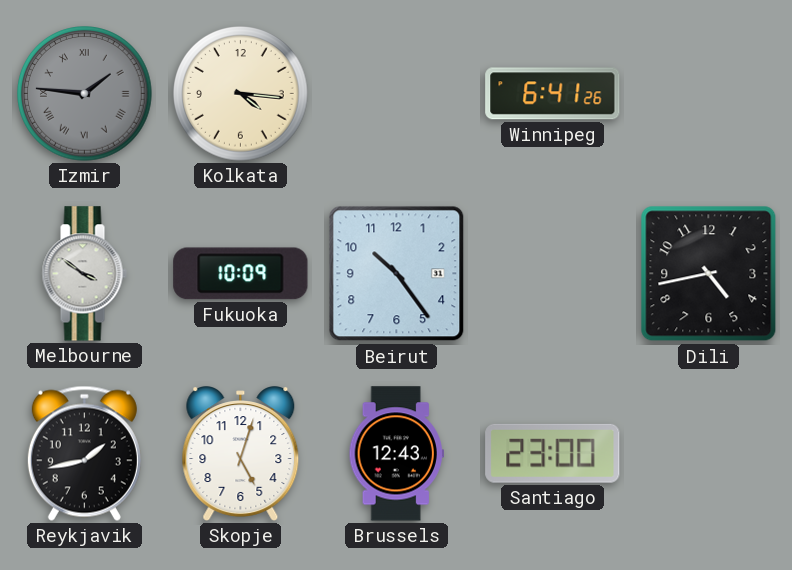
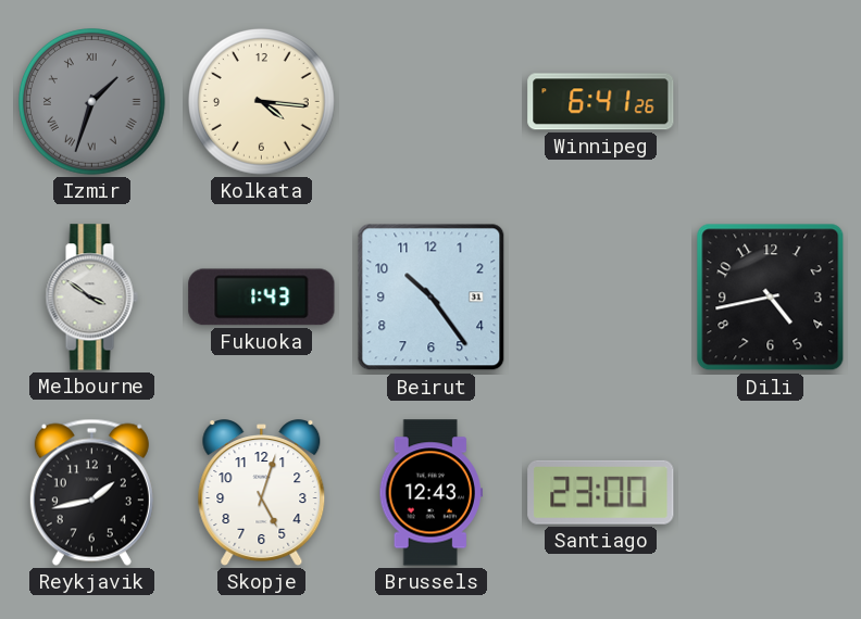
Izmir: 1:46 -> 1:33 (92, 102)
Fukuoka: 10:09 -> 1:43 (262, 298)
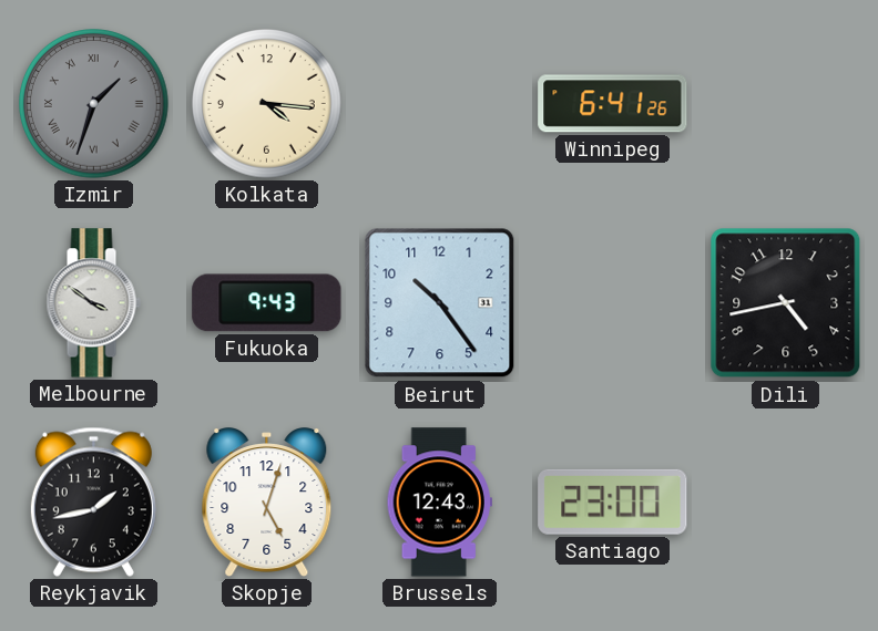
Fukuoka: 1:43 -> 9:43 (267, 303)
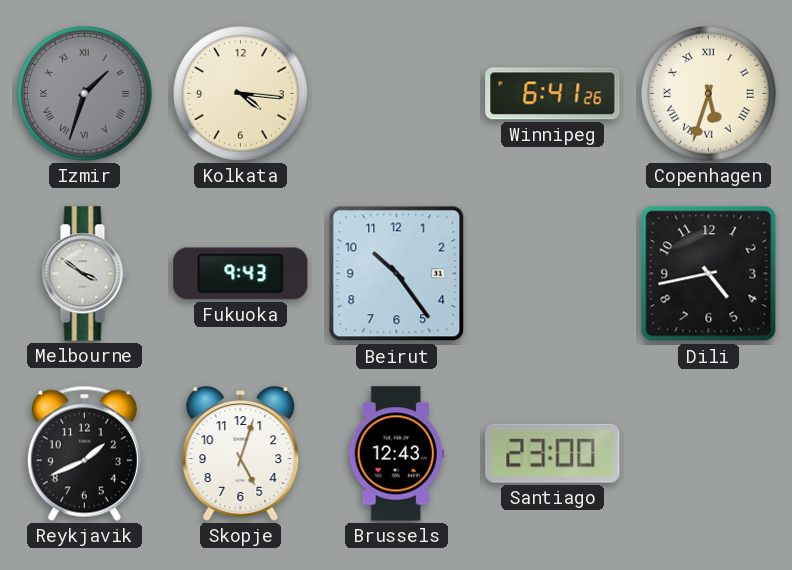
Copenhagen: none -> 5:33 (709, 94)
Reykjavik: 1:43 -> 1:41 (84, 453)
